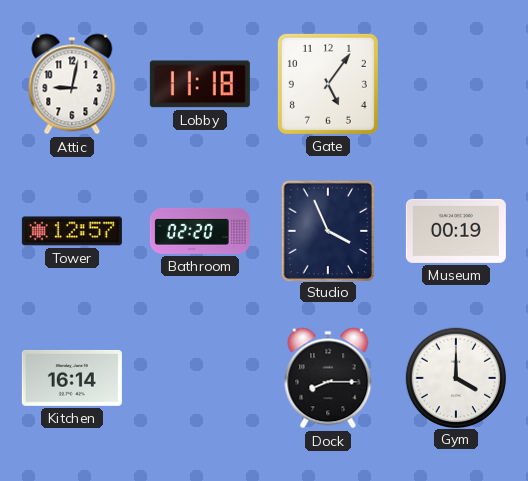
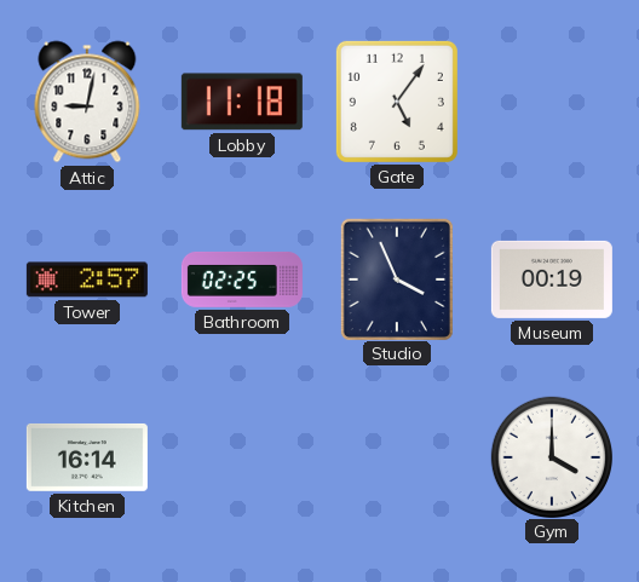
Tower: 12:57 -> 2:57 (87, 280)
Bathroom: 02:20 -> 02:25 (242, 280)
Dock: 8:15 -> none (328, 378)
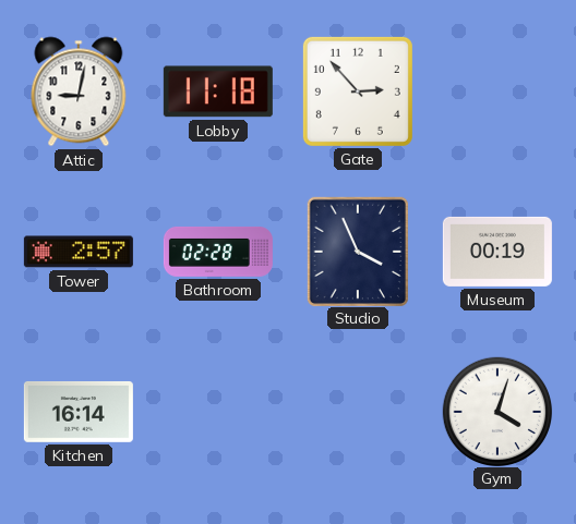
Gate: 5:06 -> 2:53 (358, 92)
Bathroom: 02:25 -> 02:28 (218, 252)
Gym: 4:00 -> 4:03 (496, 411)
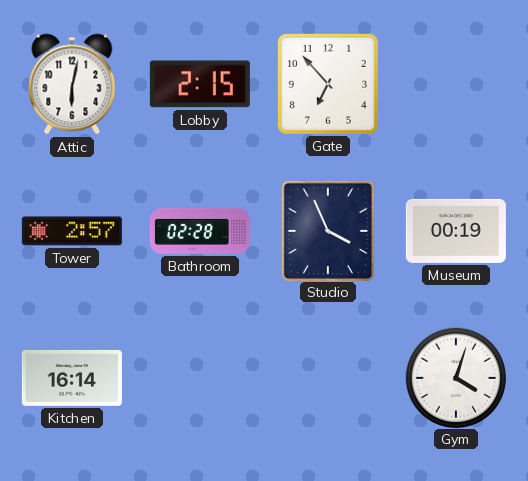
Attic: 9:02 -> 6:02 (72, 84)
Lobby: 11:18 -> 2:15 (200, 84)
Gate: 2:53 -> 6:53 (328, 84)
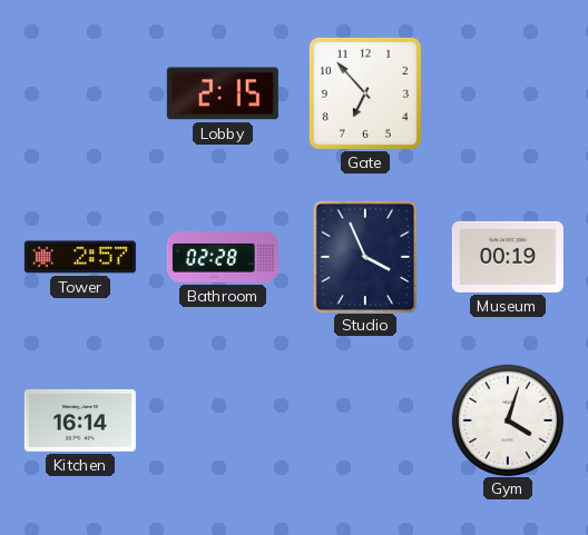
Attic: 6:02 -> none (72, 84)
